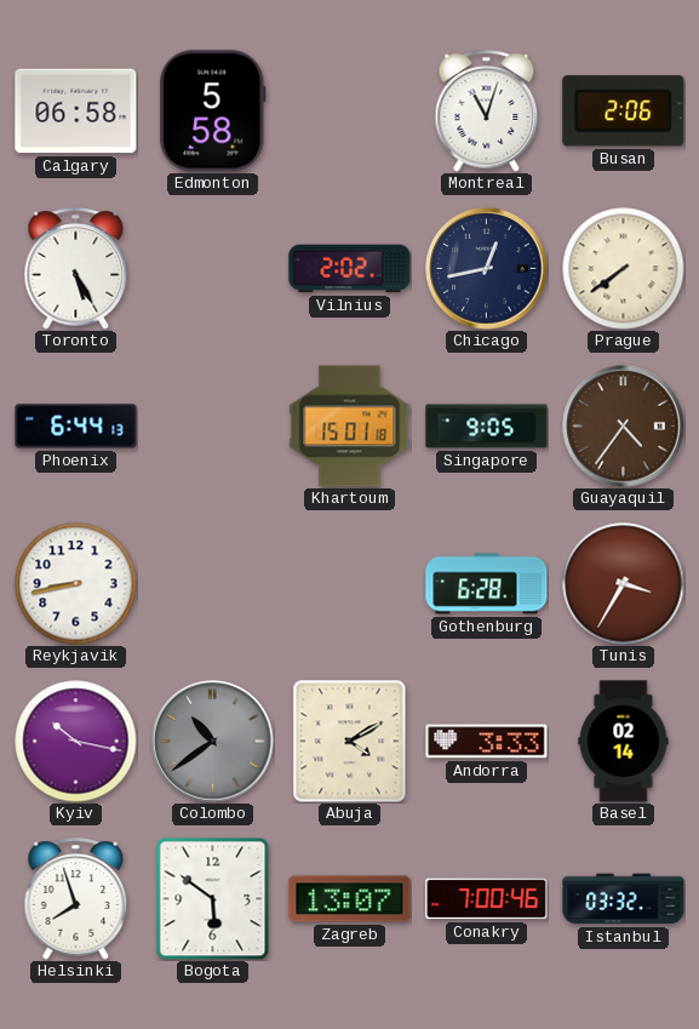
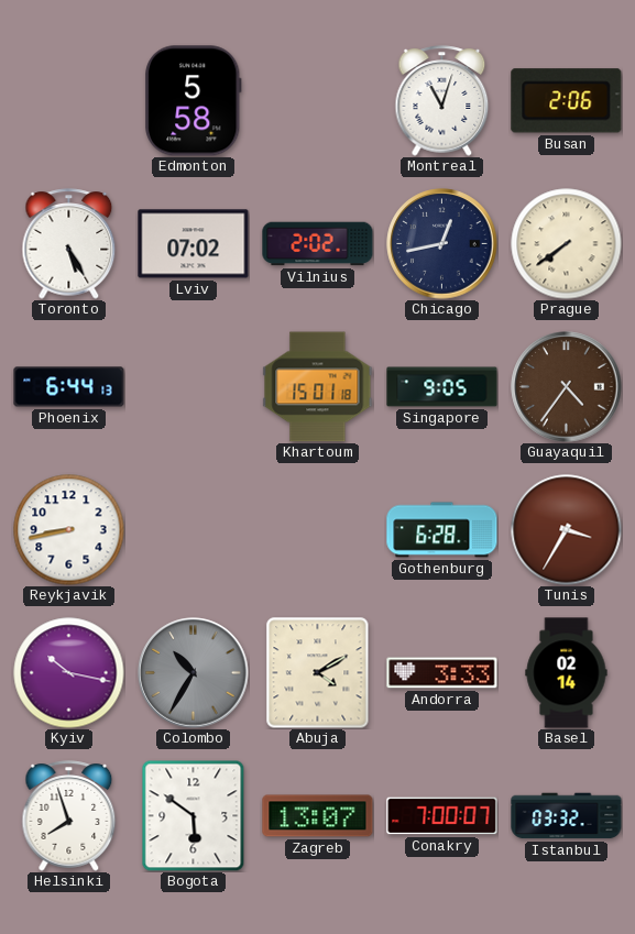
Calgary: 06:58 -> none (76, 112)
Lviv: none -> 07:02 (194, 244)
Colombo: 10:39 -> 10:35 (194, 673)
Conakry: 7:00:46 -> 7:00:07 (442, 816)
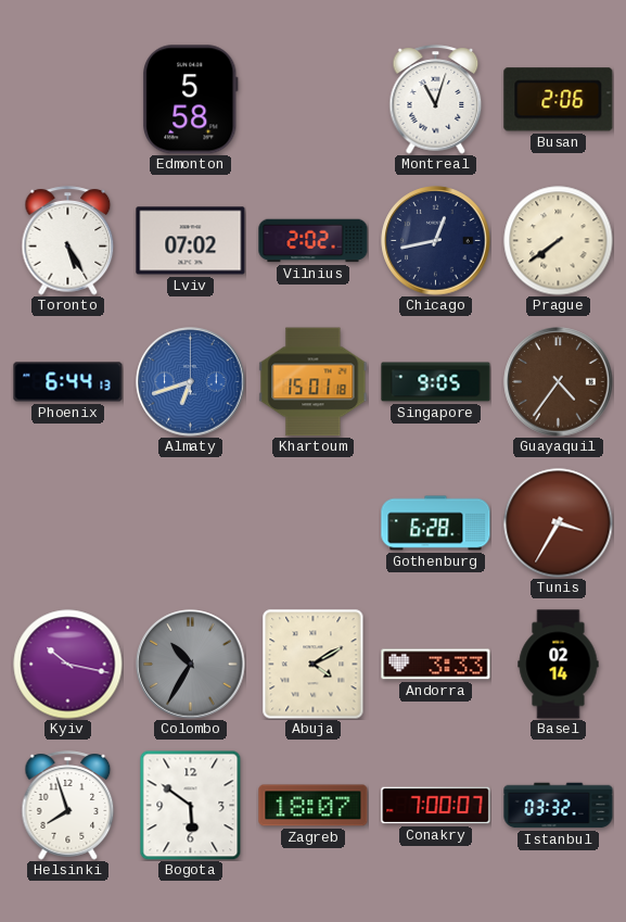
Almaty: none -> 6:42 (191, 382)
Reykjavik: 8:43 -> none (69, 530)
Zagreb: 13:07 -> 18:07 (314, 806)
